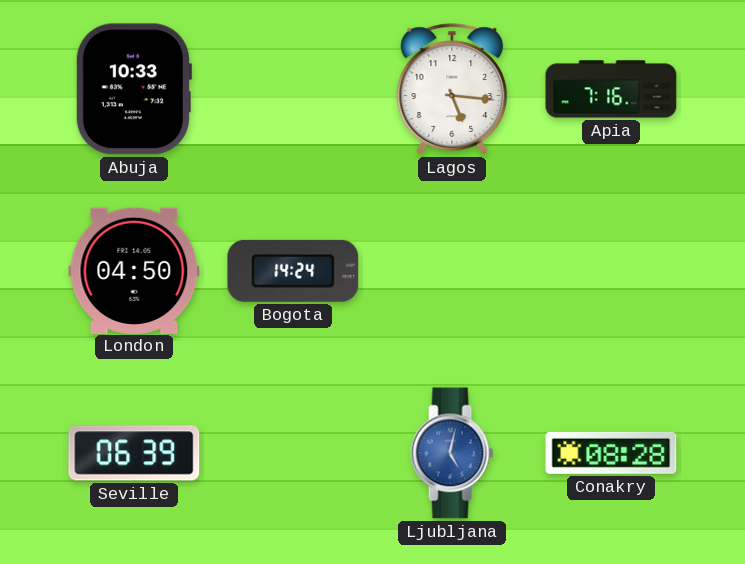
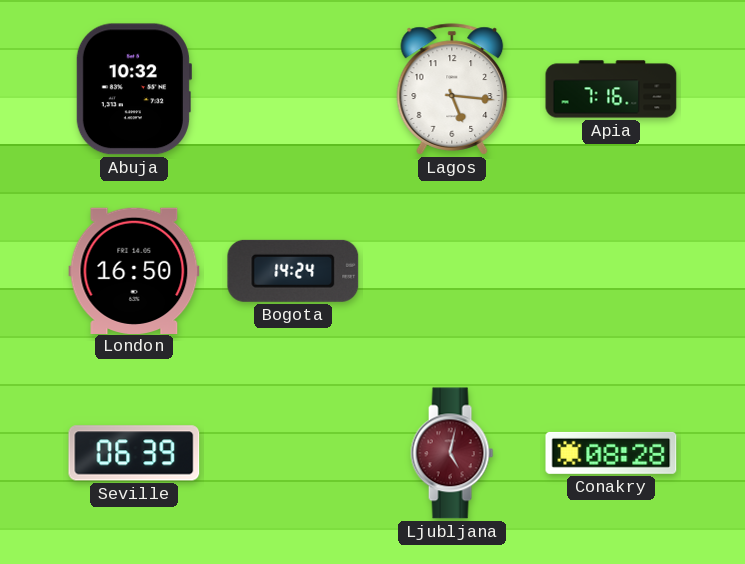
Abuja: 10:33 -> 10:32 (133, 89)
London: 04:50 -> 16:50 (134, 270)
Ljubljana dial: blue -> burgundy (452, 453)
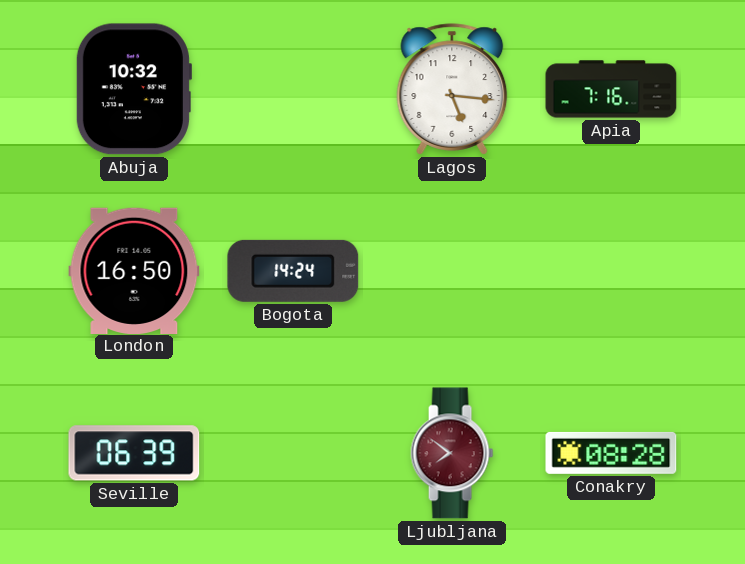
Ljubljana: 5:02 -> 7:51 (452, 453)
